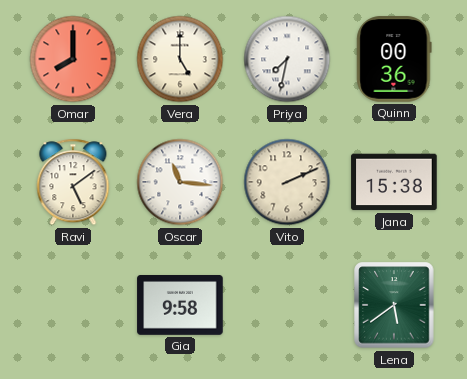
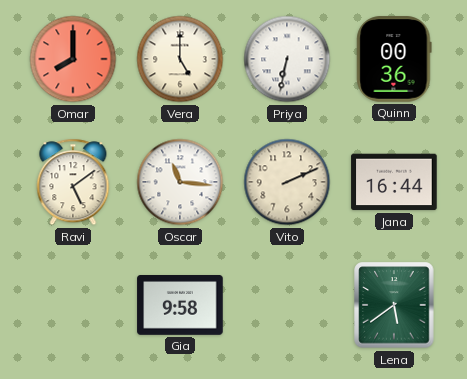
Priya: 7:32 -> 6:32 (287, 59)
Jana: 15:38 -> 16:44 (394, 182)
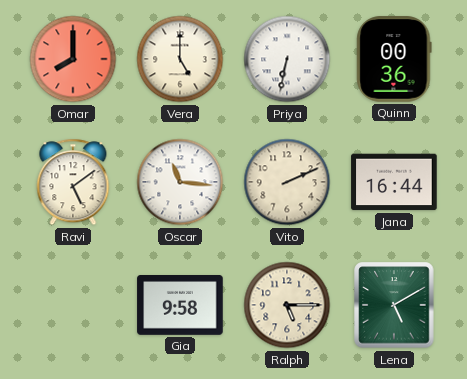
Ralph: none -> 5:15 (287, 305)
Lena: 5:39 -> 5:10 (394, 305)
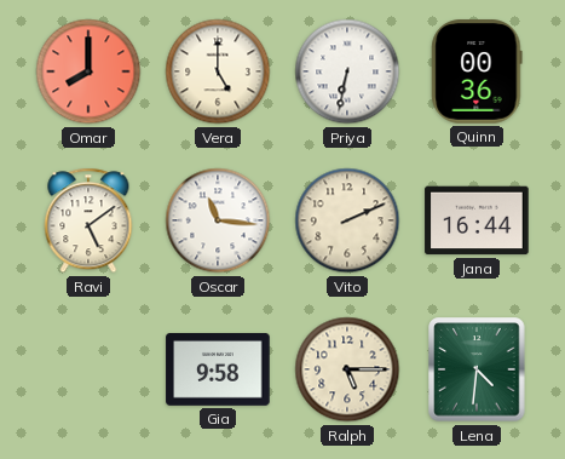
Lena: 5:10 -> 4:31 (477, 369)
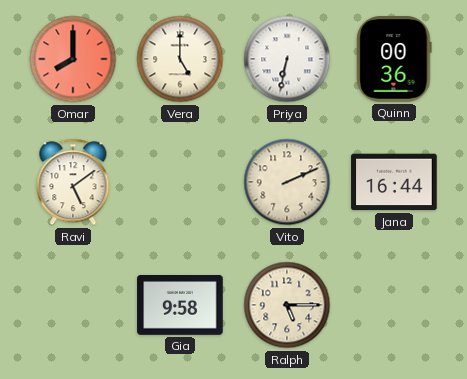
Oscar: 11:16 -> none (218, 220)
Lena: 4:31 -> none (477, 369)
